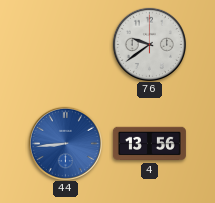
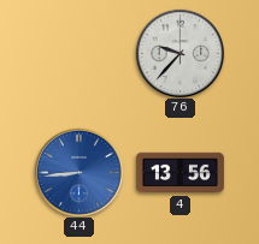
76: 9:39 -> 9:37 (179, 53)
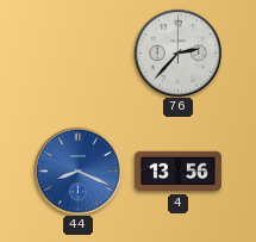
76: 9:37 -> 2:37 (177, 52)
44: 8:44 -> 8:19 (77, 170)
